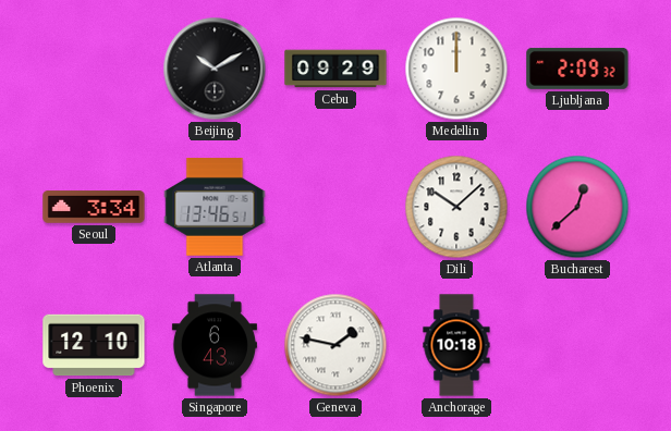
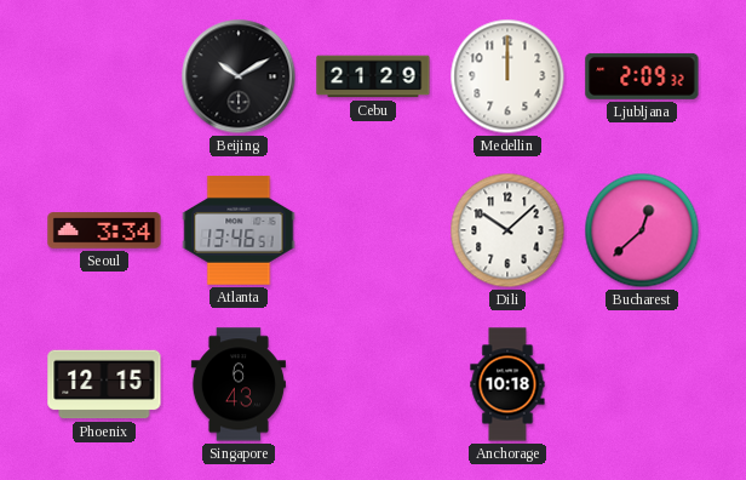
Cebu: 09:29 -> 21:29 (373, 76)
Phoenix: 12:10 -> 12:15 (104, 384)
Geneva: 1:47 -> none (335, 345)
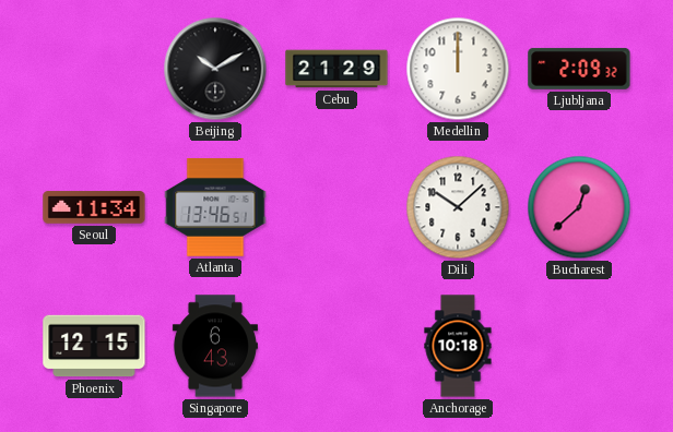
Seoul: 3:34 -> 11:34 (94, 207)
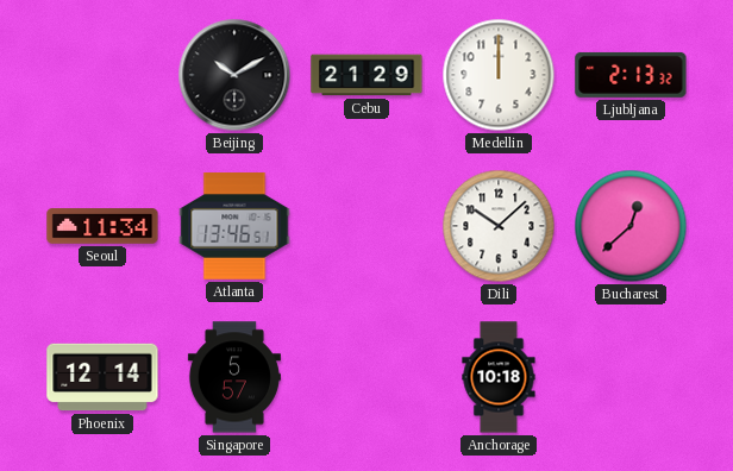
Ljubljana: 2:09 -> 2:13 (631, 75)
Phoenix: 12:15 -> 12:14 (102, 377)
Singapore: 6:43 -> 5:57 (234, 377)
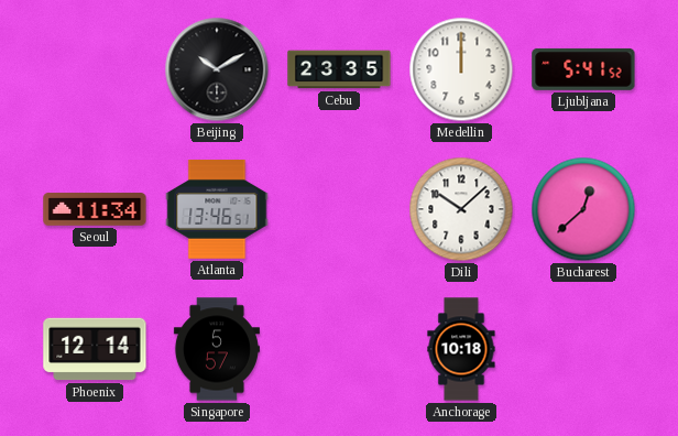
Cebu: 21:29 -> 23:35 (339, 69)
Ljubljana: 2:13 -> 5:41 (583, 69)
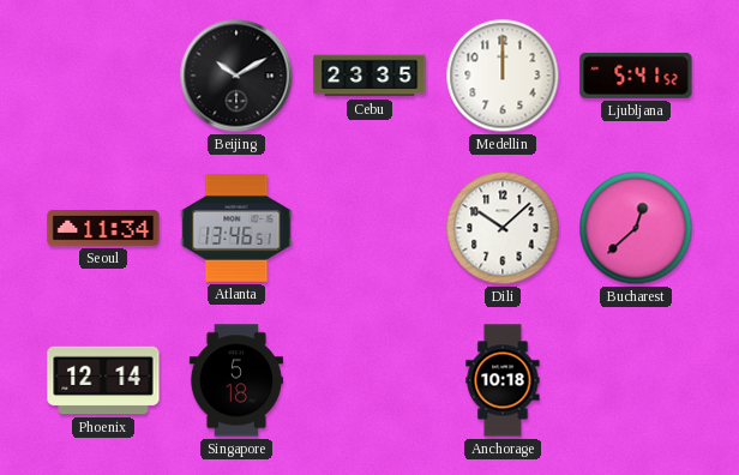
Singapore: 5:57 -> 5:18 (236, 380)
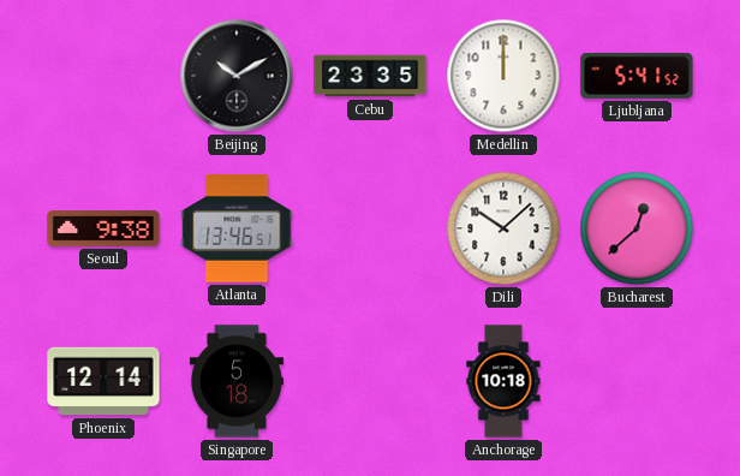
Seoul: 11:34 -> 9:38 (103, 228)
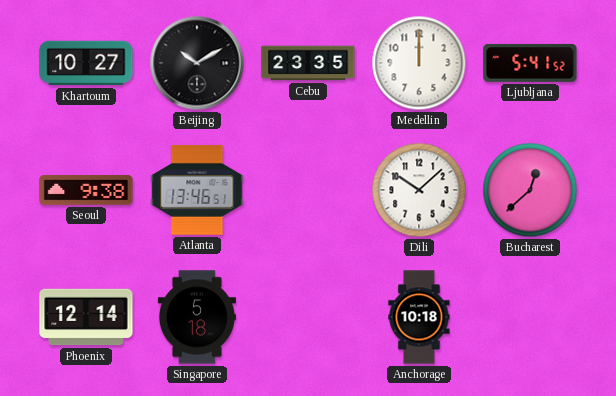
Khartoum: none -> 10:27 (86, 63)
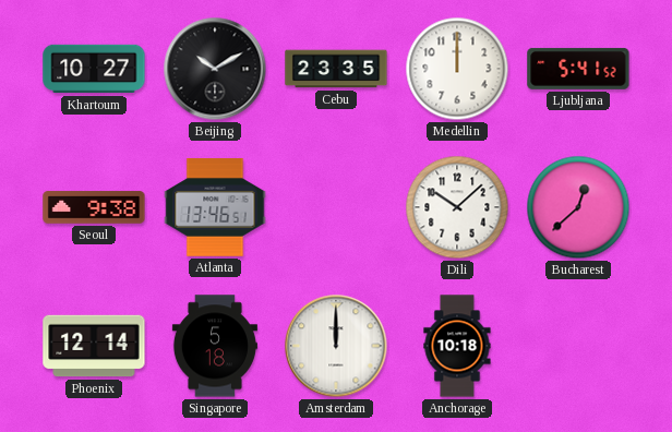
Amsterdam: none -> 12:00 (336, 346)
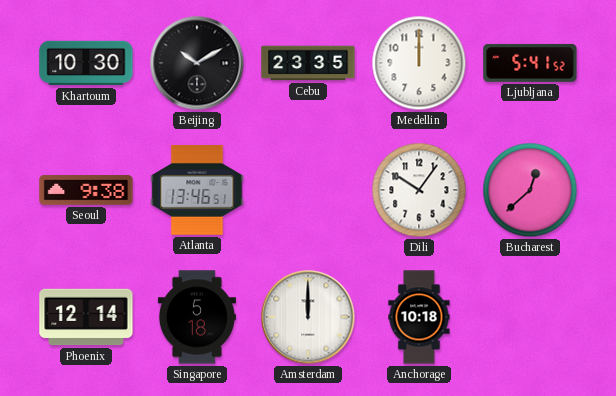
Khartoum: 10:27 -> 10:30 (86, 63)
Dili: 10:08 -> 10:06 (419, 190)
